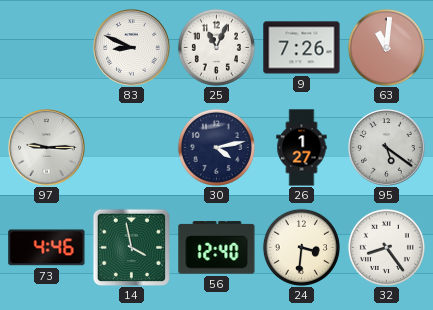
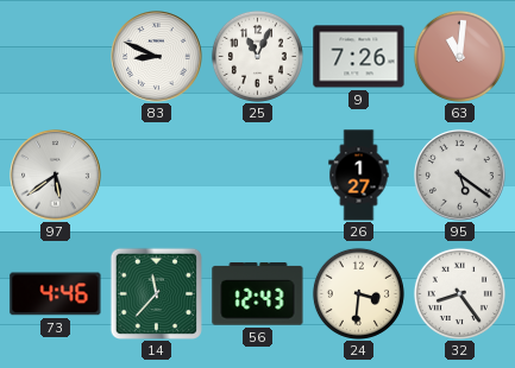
97: 9:15 -> 5:39 (56, 176)
30: 4:13 -> none (216, 147)
14: 3:58 -> 11:37 (156, 293)
56: 12:40 -> 12:43 (258, 294)
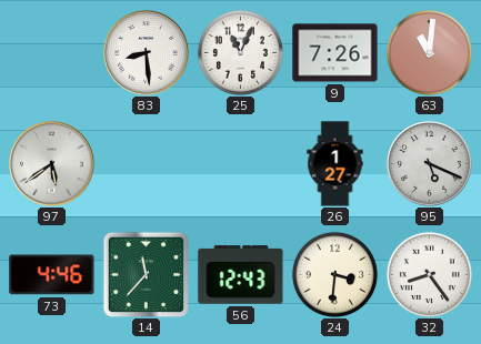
83: 8:49 -> 8:29 (147, 53)
95: 5:21 -> 5:19 (430, 164)
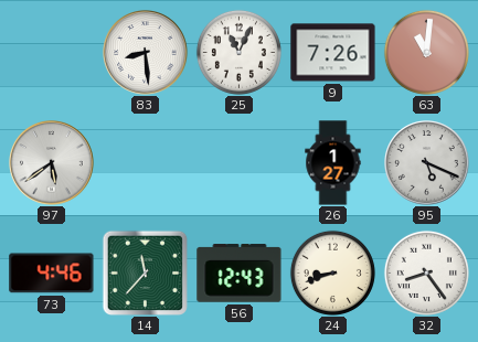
24: 3:31 -> 8:42 (332, 272)
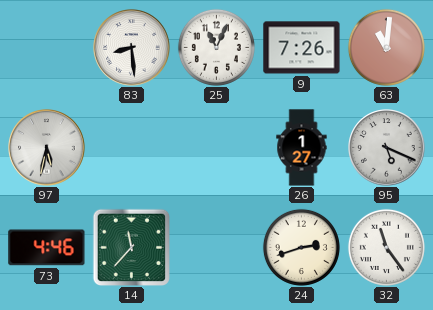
97: 5:39 -> 5:32 (47, 148)
56: 12:43 -> none (240, 274)
24: 8:42 -> 2:42 (301, 247)
32: 8:24 -> 11:24 (386, 247)
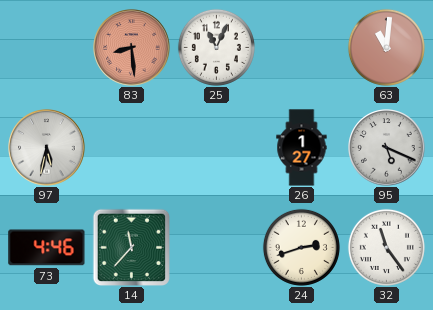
83 dial: white -> salmon (132, 48)
9: 7:26 -> none (302, 48)
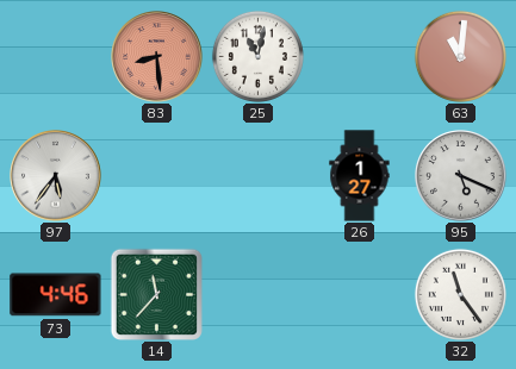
25: 11:04 -> 11:02 (257, 56)
97: 5:32 -> 5:36 (56, 176)
24: 2:42 -> none (301, 247)
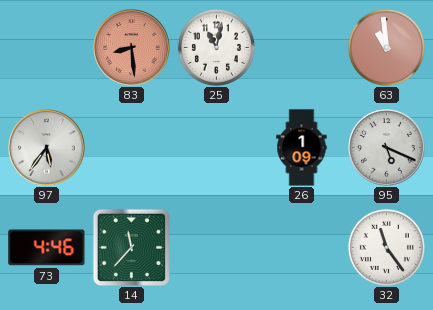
63: 11:01 -> 10:59 (386, 47)
26: 1:27 -> 1:09 (302, 148)
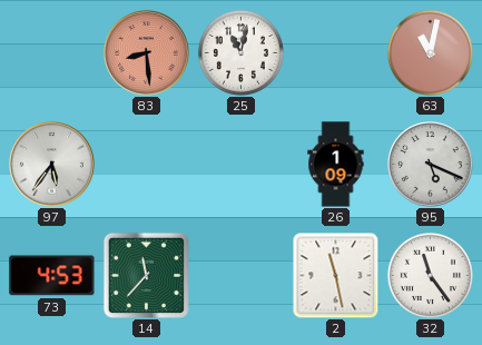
63: 10:59 -> 11:02 (430, 52)
73: 4:46 -> 4:53 (52, 276)
2: none -> 11:28 (335, 275)
